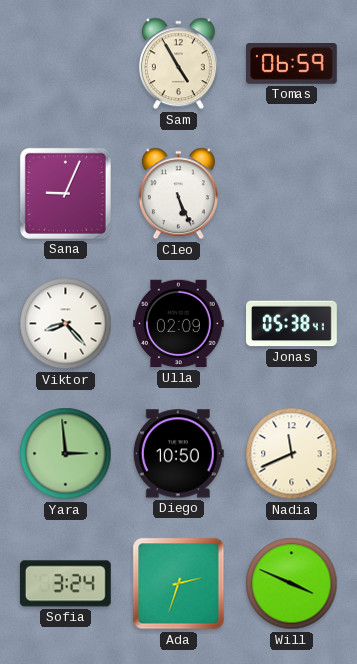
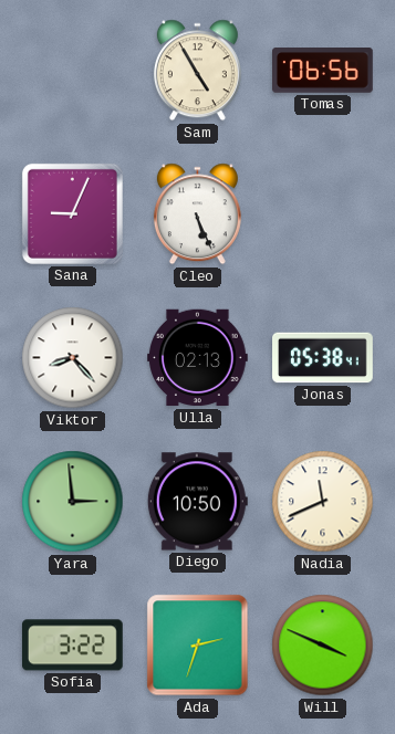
Tomas: 06:59 -> 06:56 (323, 71)
Ulla: 02:09 -> 02:13 (198, 358)
Sofia: 3:24 -> 3:22 (72, 646)
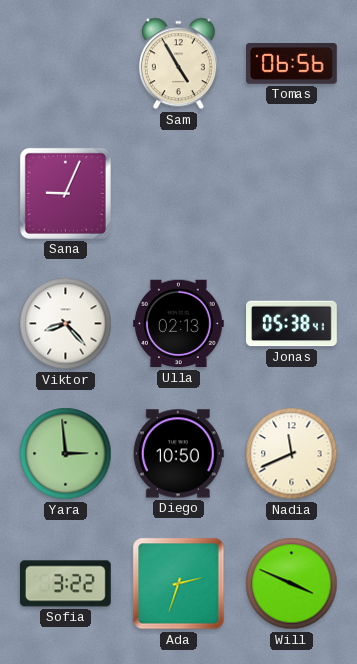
Cleo: 5:26 -> none (197, 214)
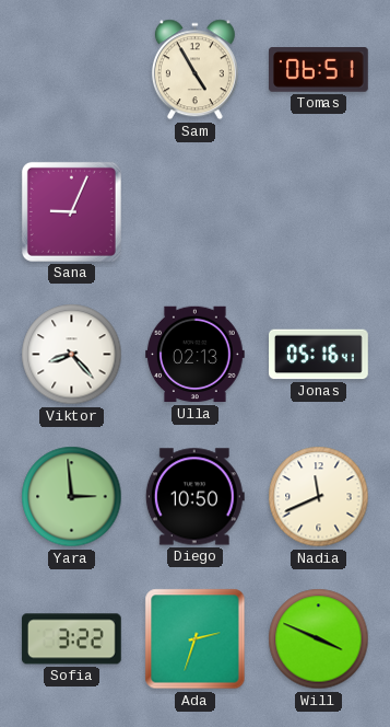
Tomas: 06:56 -> 06:51 (319, 70)
Jonas: 05:38 -> 05:16 (319, 355)
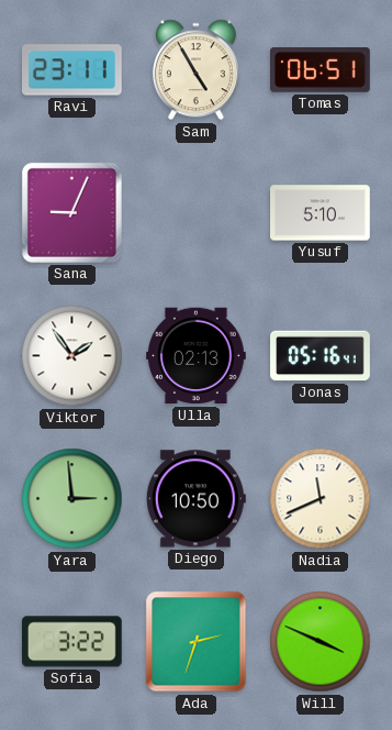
Ravi: none -> 23:11 (72, 70)
Yusuf: none -> 5:10 (321, 213)
Viktor: 8:23 -> 1:54 (72, 356)
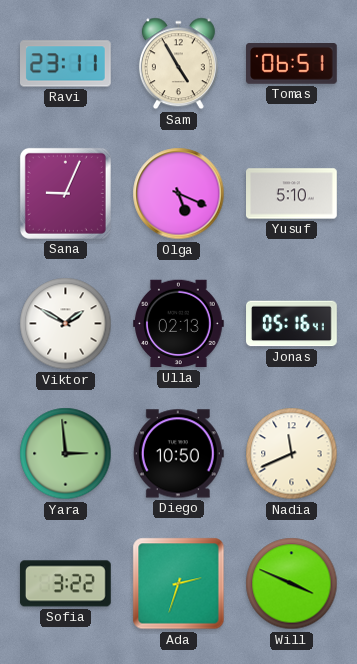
Olga: none -> 5:19 (179, 194)
Viktor: 1:54 -> 1:50 (66, 324)
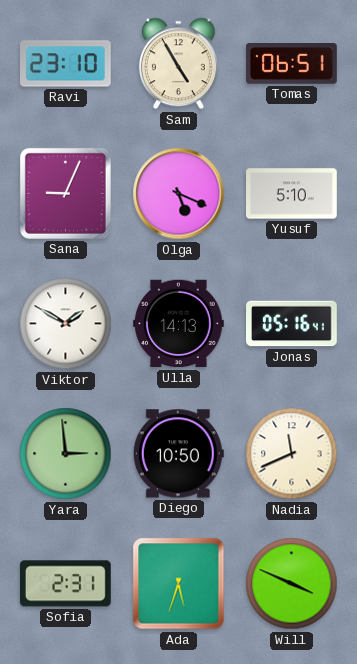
Ravi: 23:11 -> 23:10 (66, 64)
Ulla: 02:13 -> 14:13 (179, 324)
Sofia: 3:22 -> 2:31 (65, 584)
Ada: 2:33 -> 5:33 (179, 584)
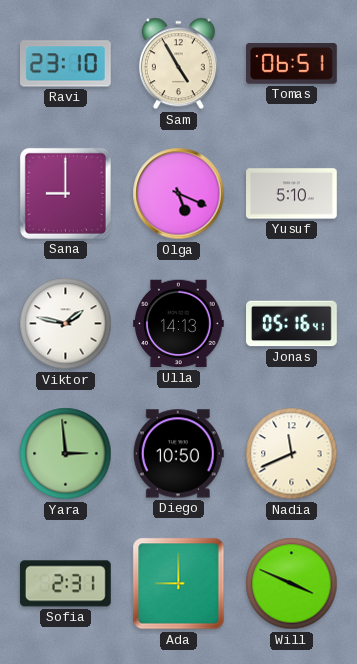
Sana: 9:04 -> 9:00 (65, 193)
Viktor: 1:50 -> 1:47 (66, 324)
Ada: 5:33 -> 9:00 (179, 584)
